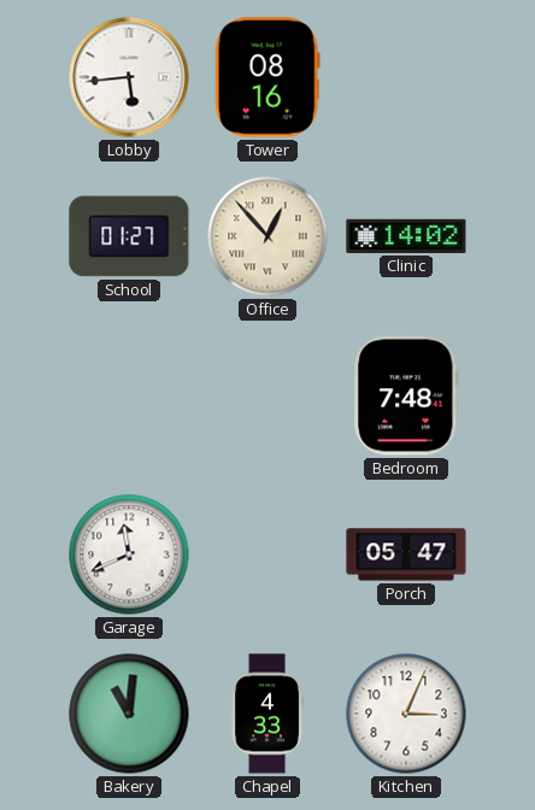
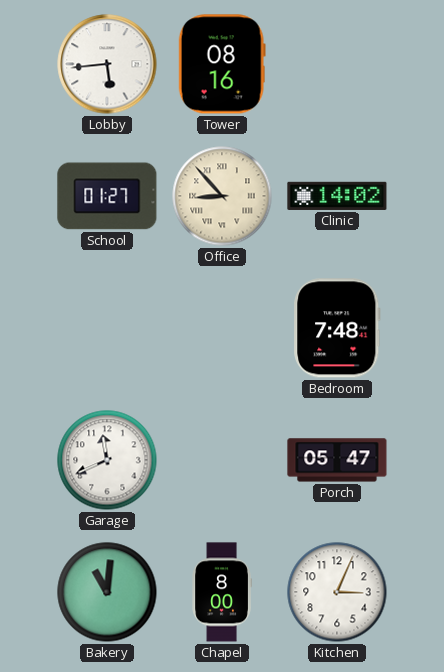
Office: 12:53 -> 8:53 (222, 196)
Chapel: 4:33 -> 8:00 (222, 592)
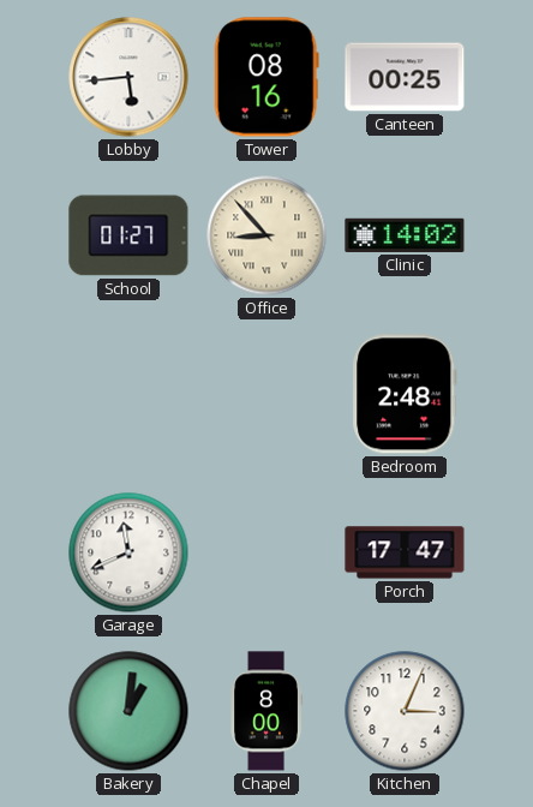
Canteen: none -> 00:25 (405, 77)
Bedroom: 7:48 -> 2:48 (405, 394)
Porch: 05:47 -> 17:47 (405, 552)
Bakery: 11:01 -> 1:01 (128, 711)
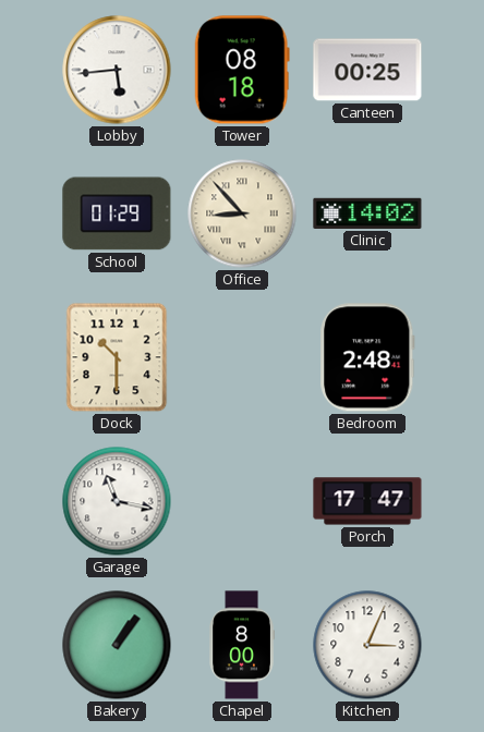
Tower: 08:16 -> 08:18 (242, 70)
School: 01:27 -> 01:29 (117, 213)
Dock: none -> 10:30 (117, 357)
Garage: 11:41 -> 11:17 (117, 501)
Bakery: 1:01 -> 1:06 (117, 645)
